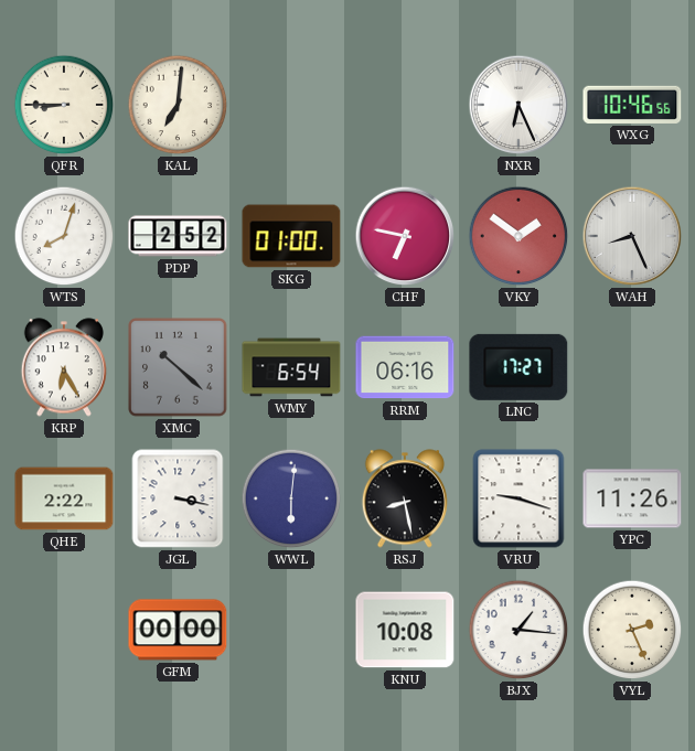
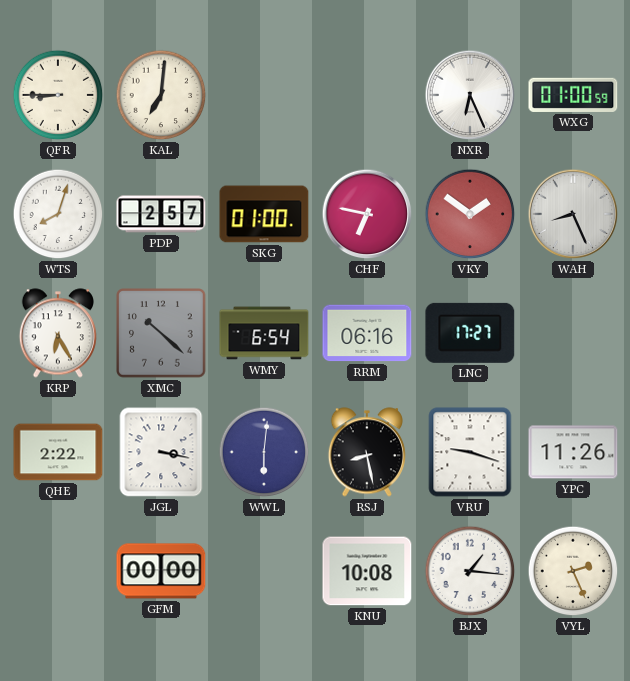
WXG: 10:46 -> 01:00 (573, 95)
PDP: 2:52 -> 2:57 (161, 214)
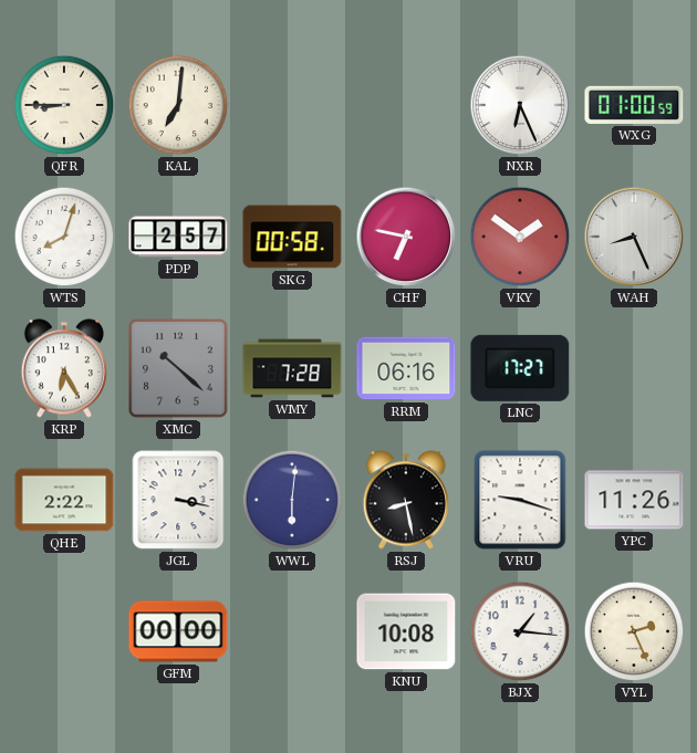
SKG: 01:00 -> 00:58 (292, 237)
WMY: 6:54 -> 7:28 (292, 368)
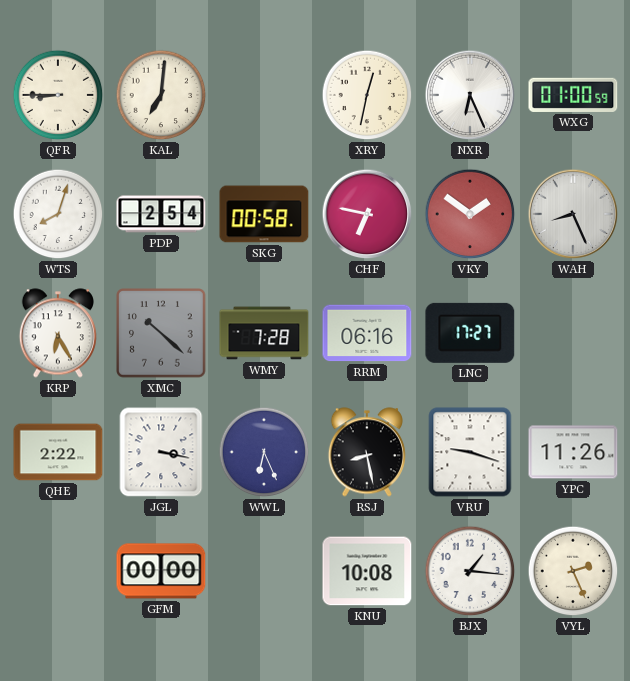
XRY: none -> 12:32 (367, 95)
PDP: 2:57 -> 2:54 (161, 214)
WWL: 6:01 -> 6:26 (264, 452)
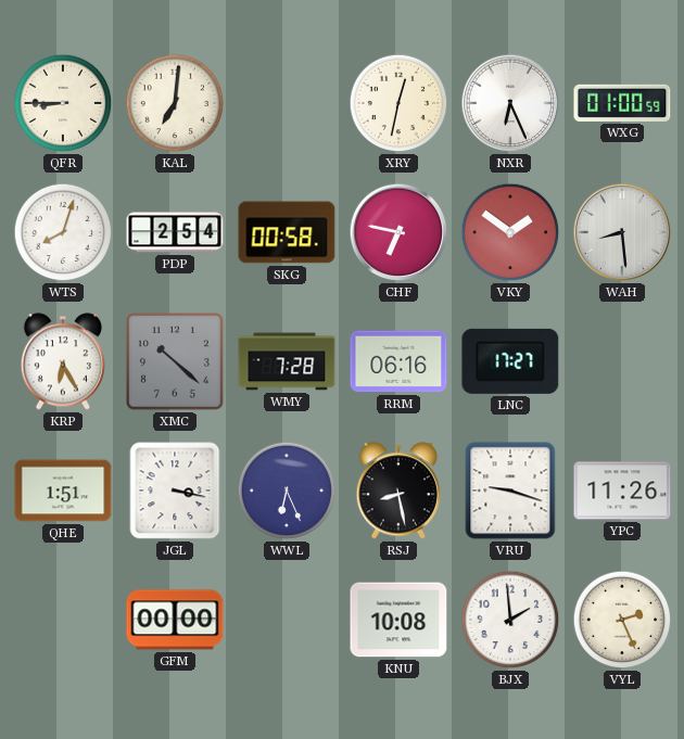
WAH: 8:26 -> 8:29 (622, 232)
QHE: 2:22 -> 1:51 (63, 490)
BJX: 1:16 -> 1:59 (510, 620)
